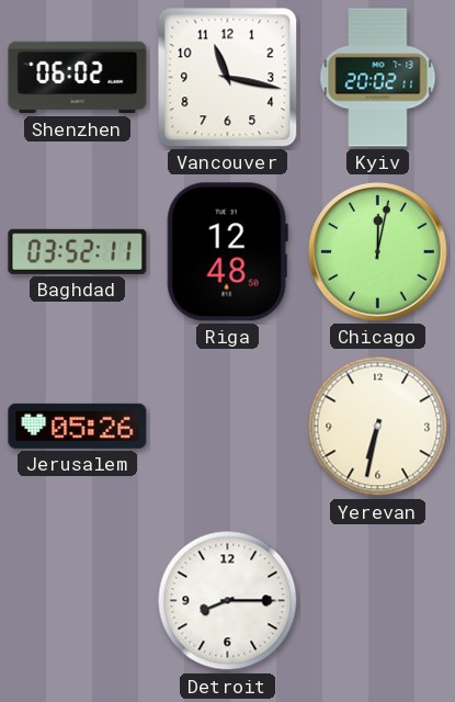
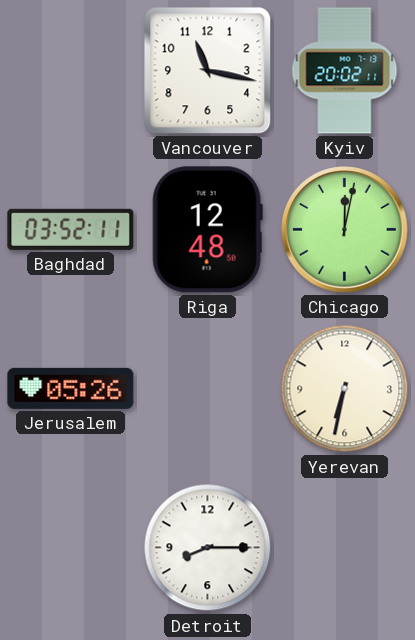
Shenzhen: 06:02 -> none (78, 78)
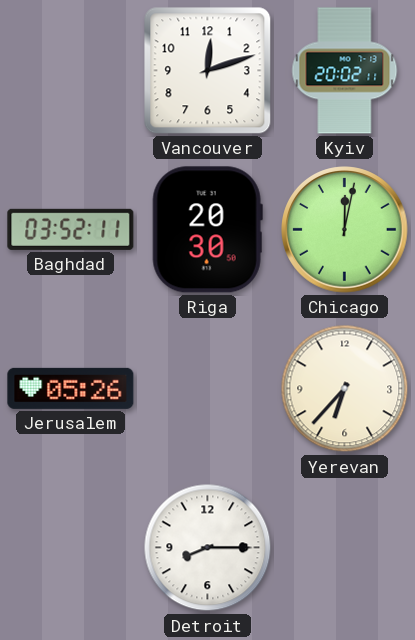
Vancouver: 11:17 -> 12:12 (208, 71)
Riga: 12:48 -> 20:30 (207, 230)
Yerevan: 6:32 -> 6:37 (345, 389)
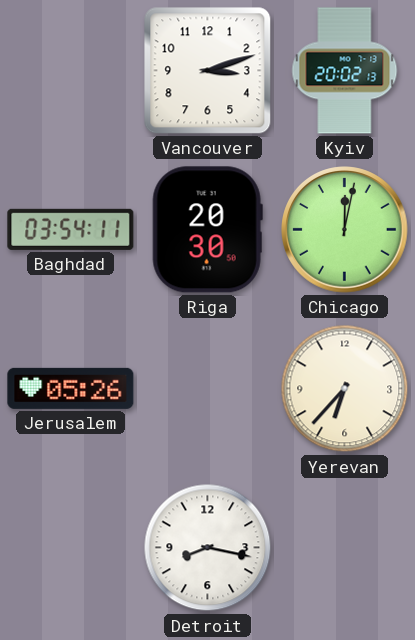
Vancouver: 12:12 -> 3:12 (208, 71)
Kyiv: 20:02:11 -> 20:02:13 (345, 71)
Baghdad: 03:52 -> 03:54 (71, 229)
Detroit: 8:15 -> 8:17 (208, 548)
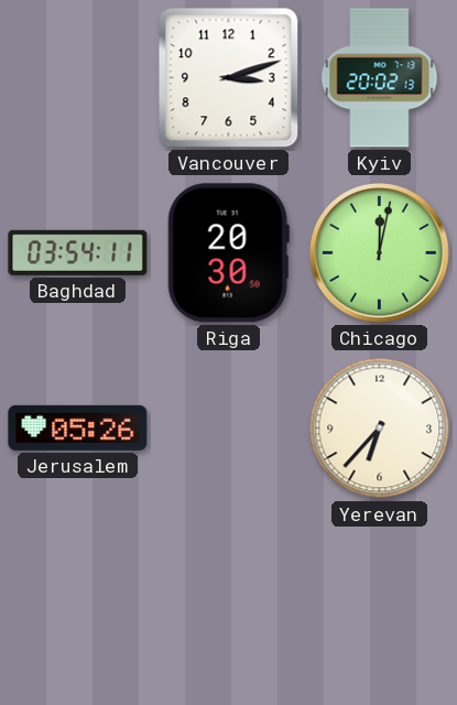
Detroit: 8:17 -> none (208, 548)
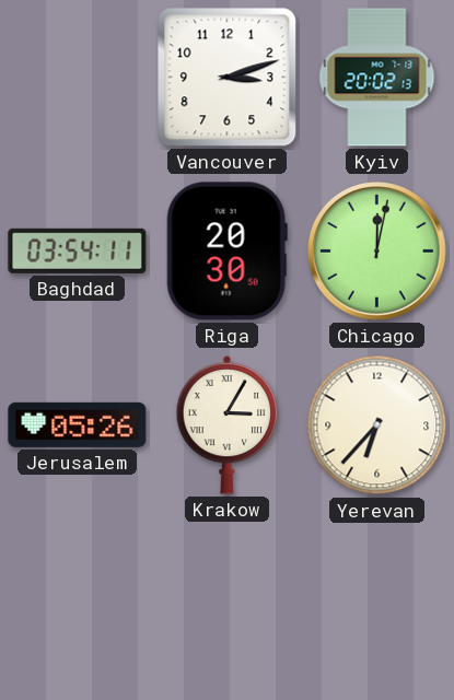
Krakow: none -> 3:05 (228, 424)
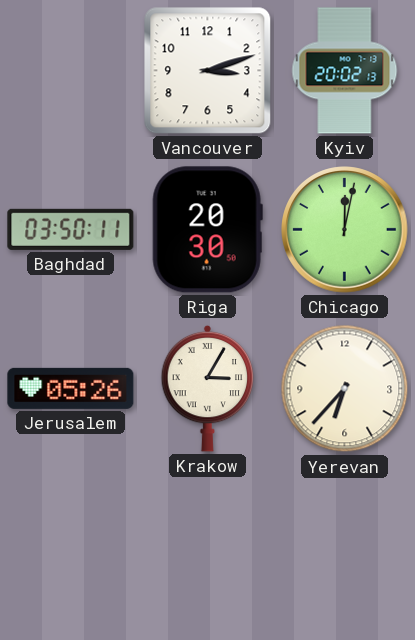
Baghdad: 03:54 -> 03:50 (71, 229)
